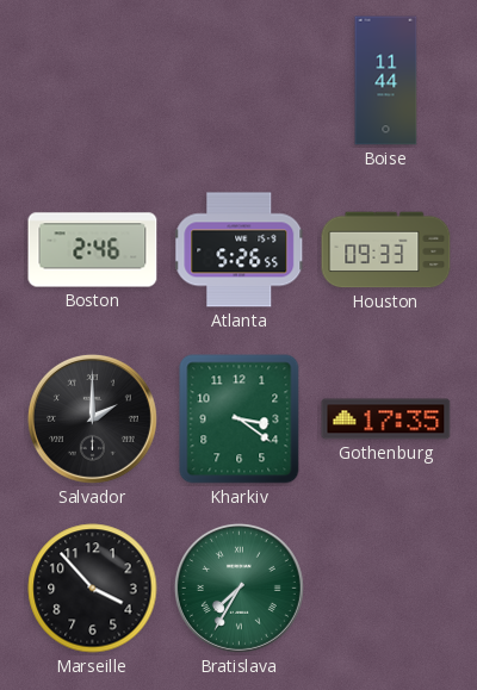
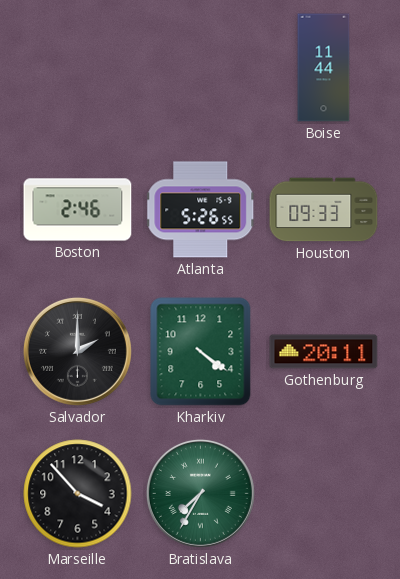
Kharkiv: 3:21 -> 4:21 (201, 352)
Gothenburg: 17:35 -> 20:11 (324, 352)
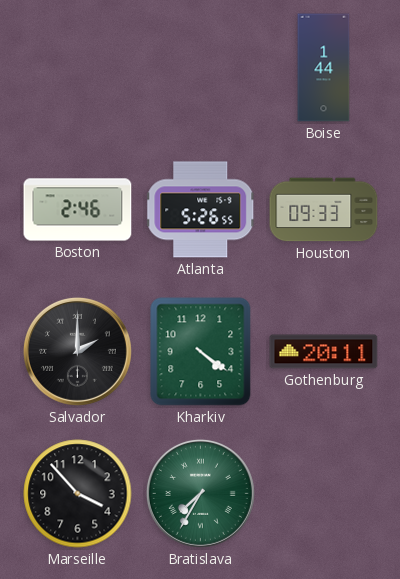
Boise: 11:44 -> 1:44 (324, 68)
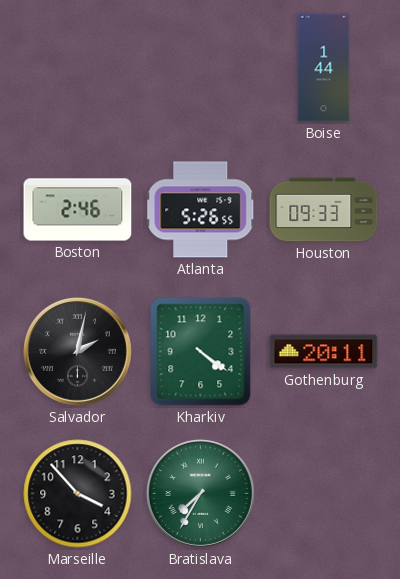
Salvador: 2:00 -> 2:02 (77, 351)
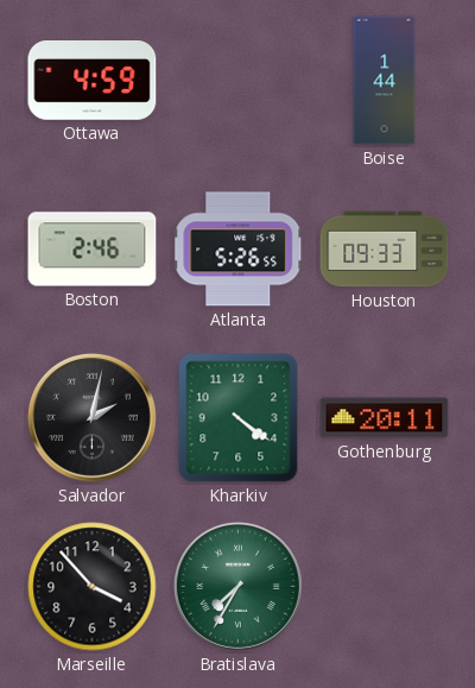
Ottawa: none -> 4:59 (93, 81)
